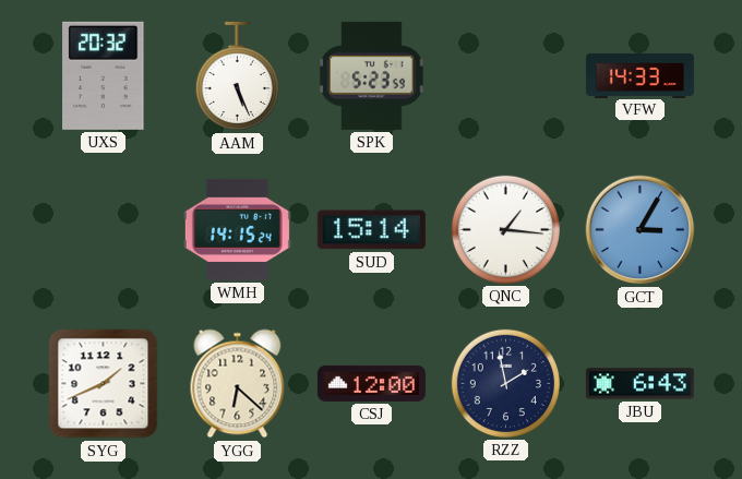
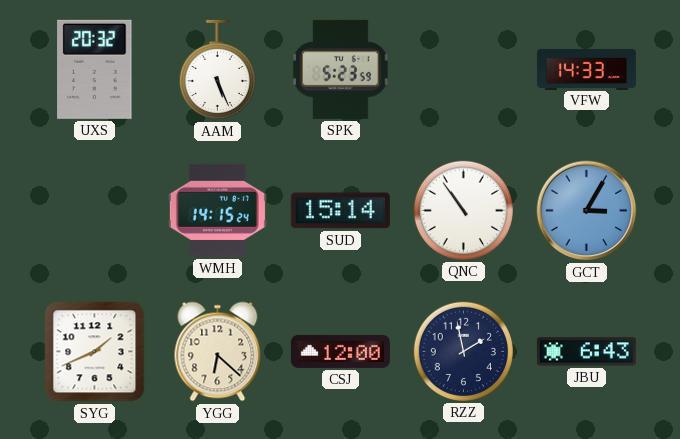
QNC: 1:16 -> 10:54 (463, 210)
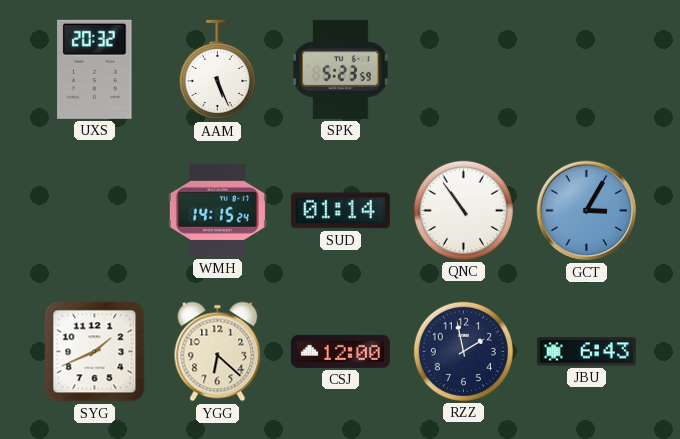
VFW: 14:33 -> none (586, 69)
SUD: 15:14 -> 01:14 (340, 211)
